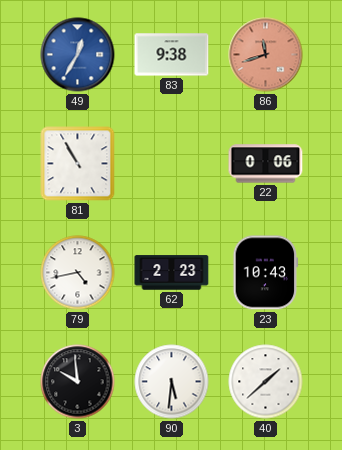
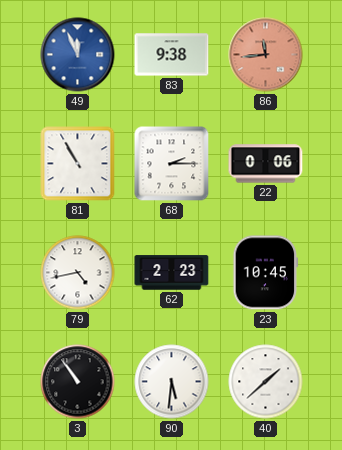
49: 12:35 -> 11:56 (78, 55)
86: 11:42 -> 11:44 (266, 55)
68: none -> 2:15 (172, 164)
23: 10:43 -> 10:45 (266, 273)
3: 9:59 -> 10:54 (78, 382)
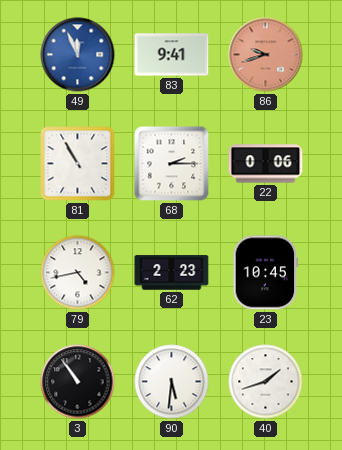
83: 9:38 -> 9:41 (172, 55)
86: 11:44 -> 9:42 (266, 55)
40: 1:38 -> 1:42 (266, 382)
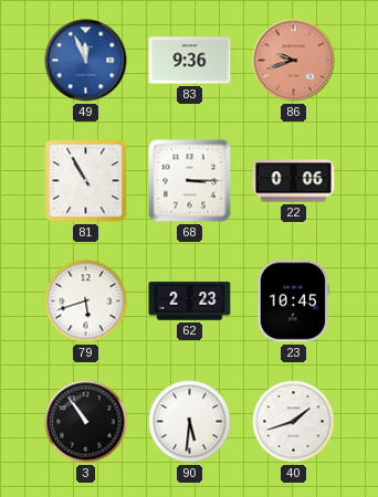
83: 9:41 -> 9:36 (190, 61)
68: 2:15 -> 3:15 (190, 181)
79: 4:43 -> 5:42 (86, 302)
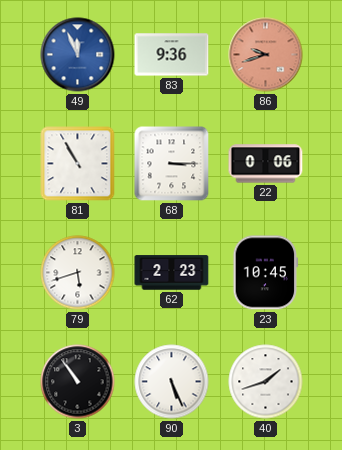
90: 5:31 -> 5:26 (172, 382)
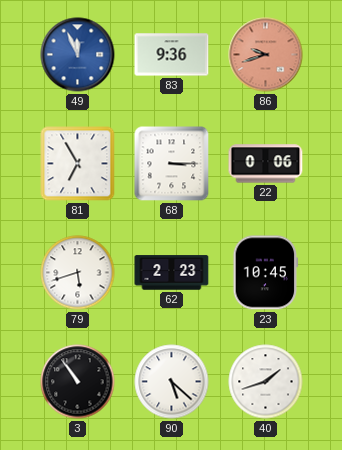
81: 10:55 -> 6:55 (78, 164)
90: 5:26 -> 5:22 (172, 382)
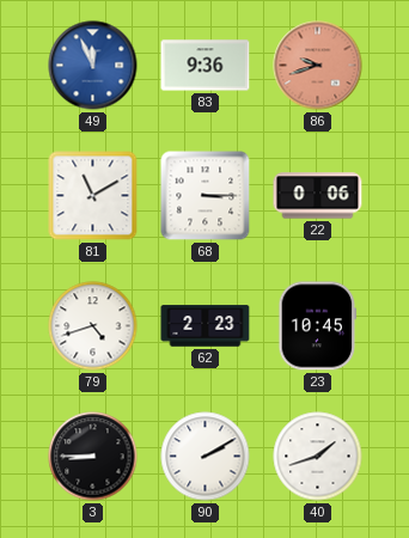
81: 6:55 -> 11:10 (93, 196)
79: 5:42 -> 4:42 (93, 326)
3: 10:54 -> 8:45 (93, 457)
90: 5:22 -> 2:10 (206, 457)
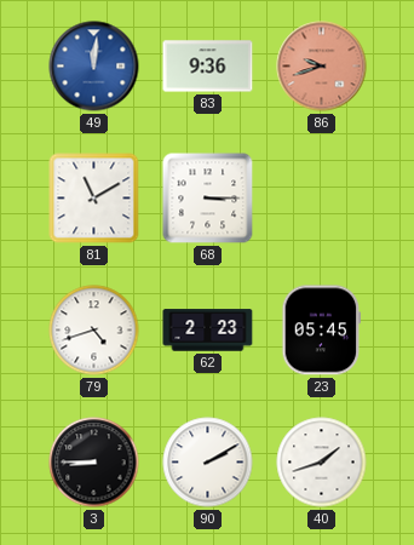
49: 11:56 -> 12:01 (94, 67)
22: 0:06 -> none (318, 196)
23: 10:45 -> 05:45 (322, 331)
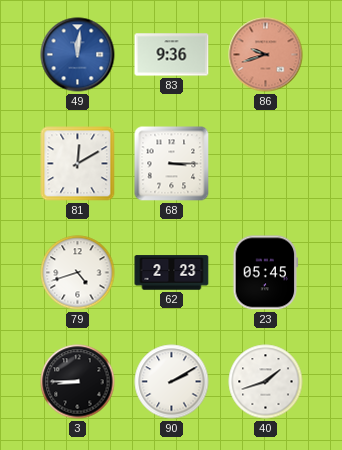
81: 11:10 -> 12:10 (78, 164)
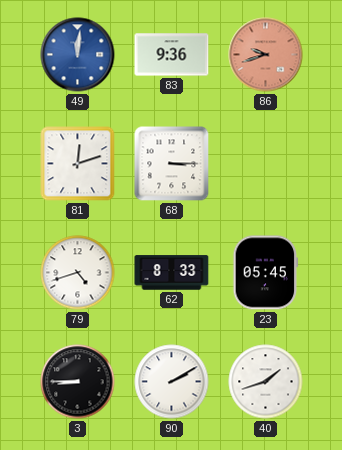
81: 12:10 -> 12:12 (78, 164)
62: 2:23 -> 8:33 (172, 273)
